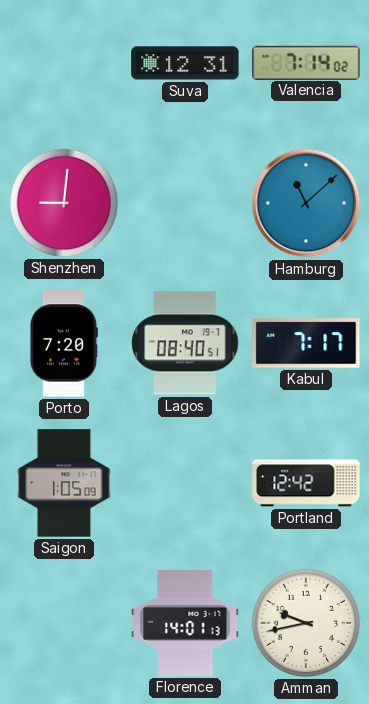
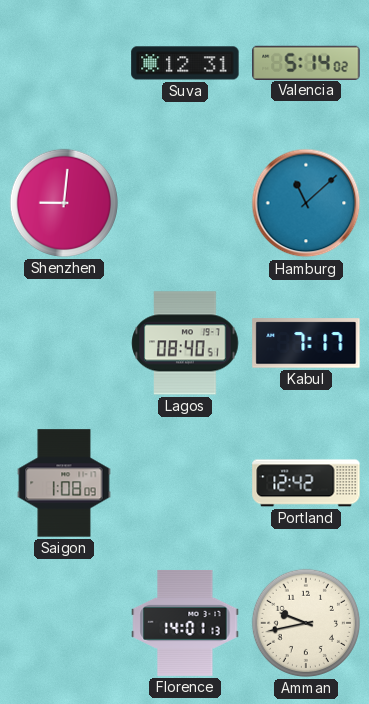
Valencia: 7:14 -> 5:14 (306, 62)
Porto: 7:20 -> none (63, 343)
Saigon: 1:05 -> 1:08 (64, 483)
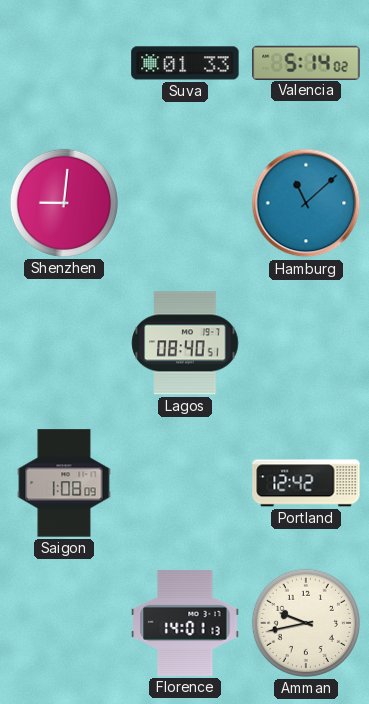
Suva: 12:31 -> 01:33 (185, 63)
Kabul: 7:17 -> none (306, 343)
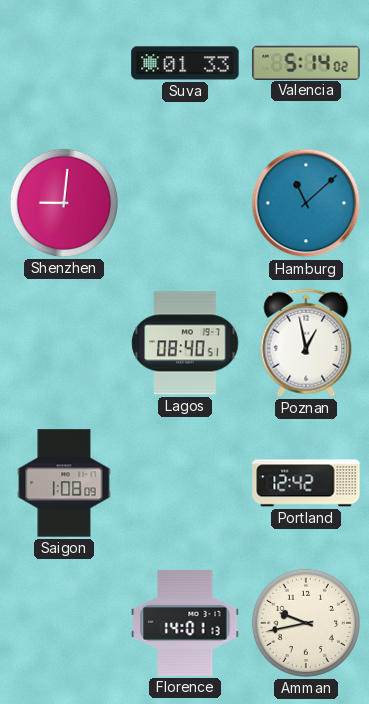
Poznan: none -> 12:58 (306, 343)
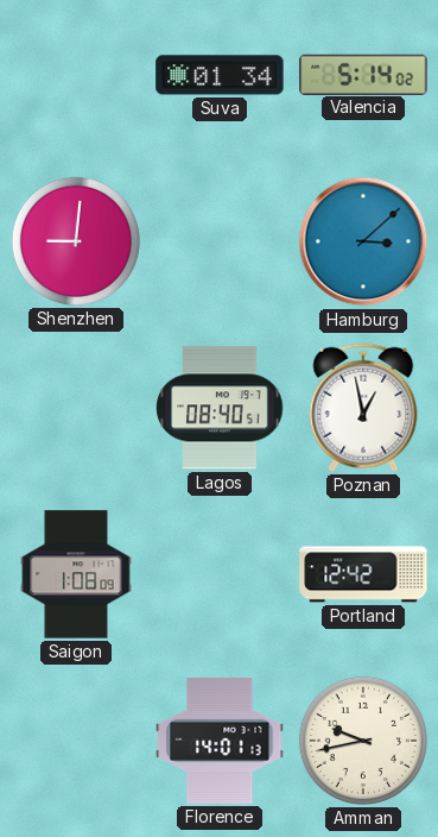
Suva: 01:33 -> 01:34 (220, 75)
Hamburg: 11:08 -> 3:08 (363, 241)
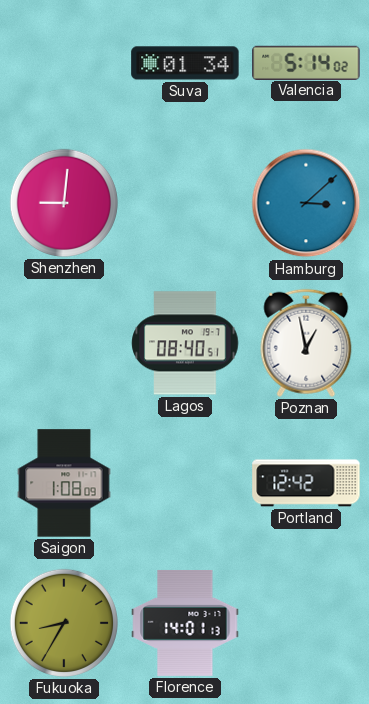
Fukuoka: none -> 8:35 (64, 623)
Amman: 9:43 -> none (363, 741)
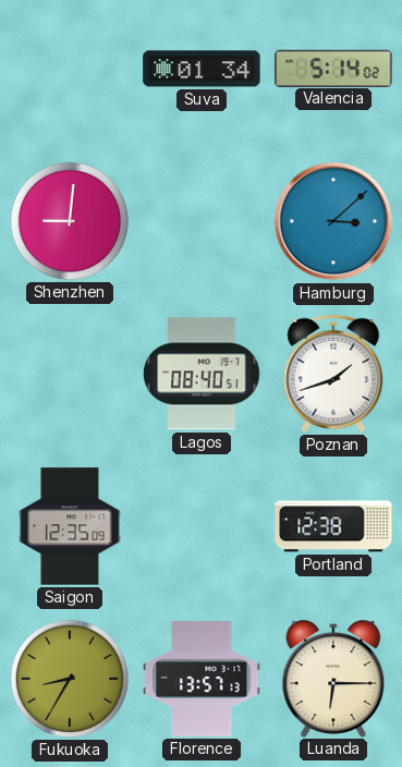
Poznan: 12:58 -> 1:42 (333, 374)
Saigon: 1:08 -> 12:35 (70, 526)
Portland: 12:42 -> 12:38 (333, 526)
Florence: 14:01 -> 13:57 (202, 679)
Luanda: none -> 6:15 (333, 678)
